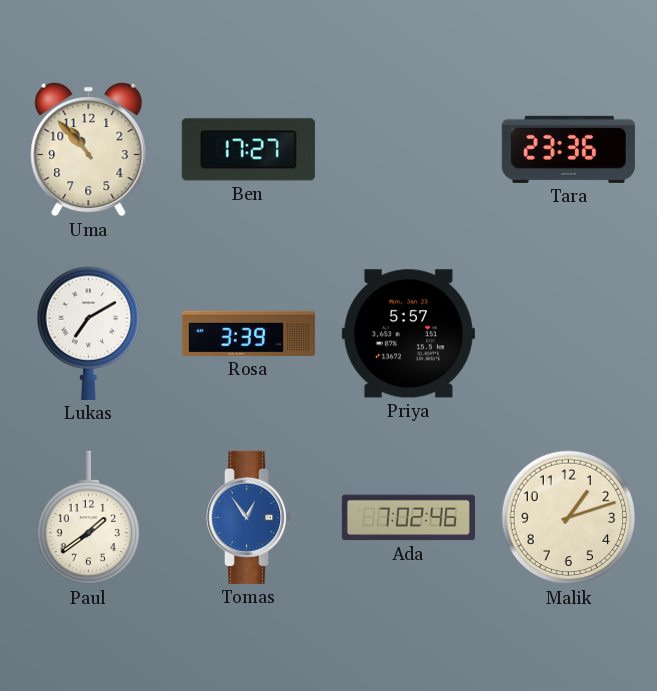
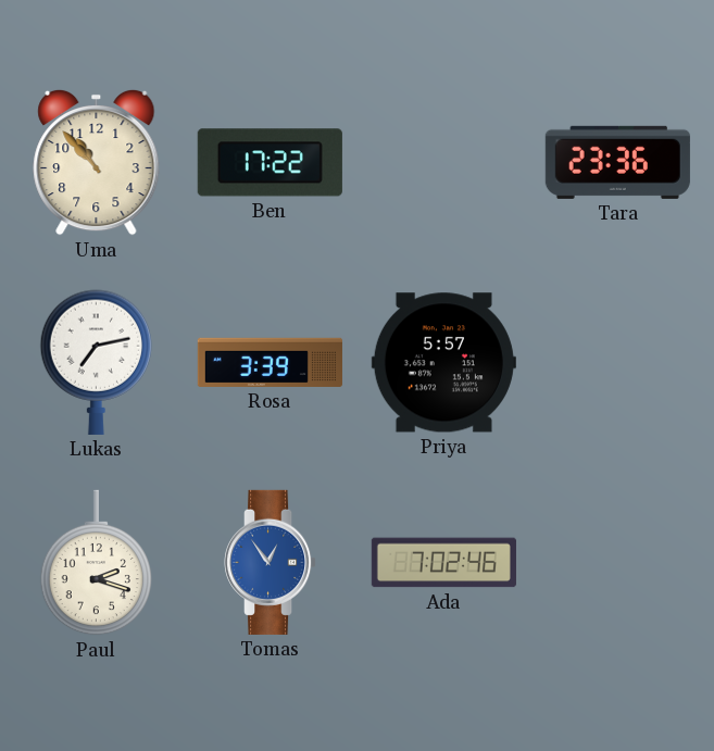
Ben: 17:27 -> 17:22 (270, 163)
Lukas: 7:10 -> 7:13 (97, 362)
Paul: 1:39 -> 2:18 (97, 563)
Malik: 1:12 -> none (569, 518)
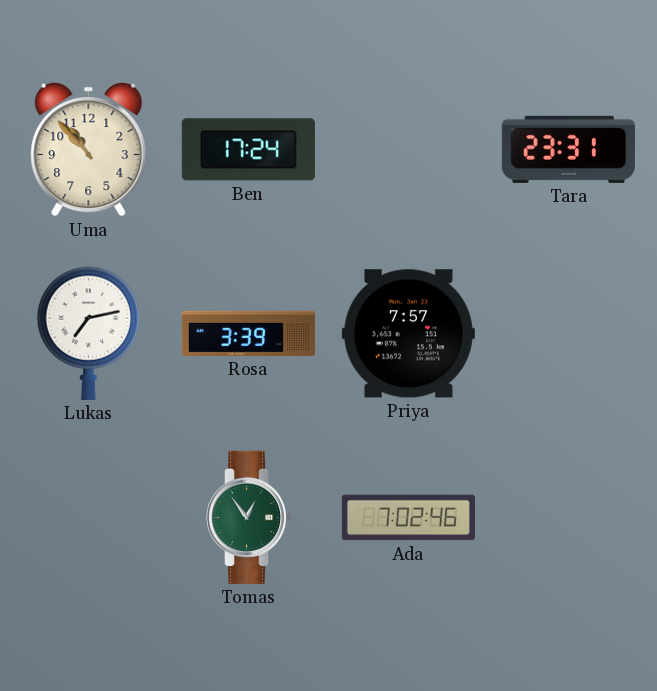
Ben: 17:22 -> 17:24 (248, 150)
Tara: 23:36 -> 23:31 (568, 149)
Priya: 5:57 -> 7:57 (408, 334)
Paul: 2:18 -> none (97, 563)
Tomas dial: blue -> green (250, 517)
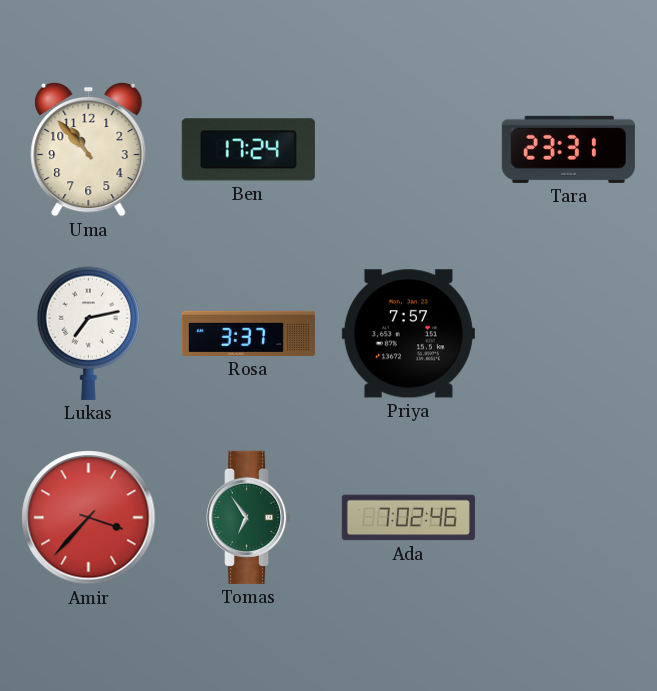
Rosa: 3:39 -> 3:37 (248, 333)
Amir: none -> 3:37 (89, 518)
Tomas: 12:54 -> 6:54 (250, 517)
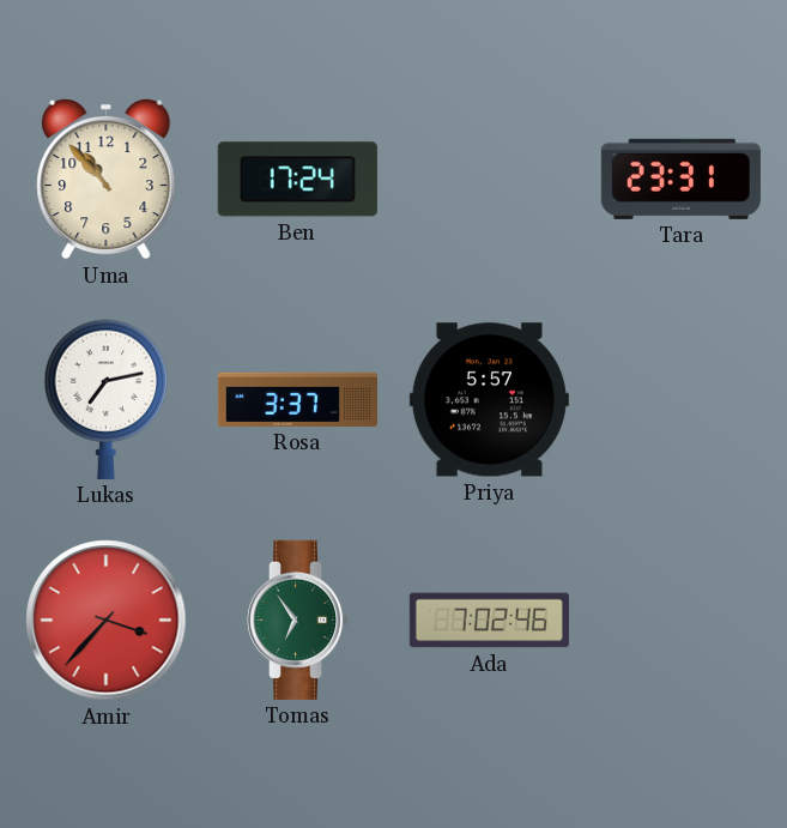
Priya: 7:57 -> 5:57 (489, 400)
